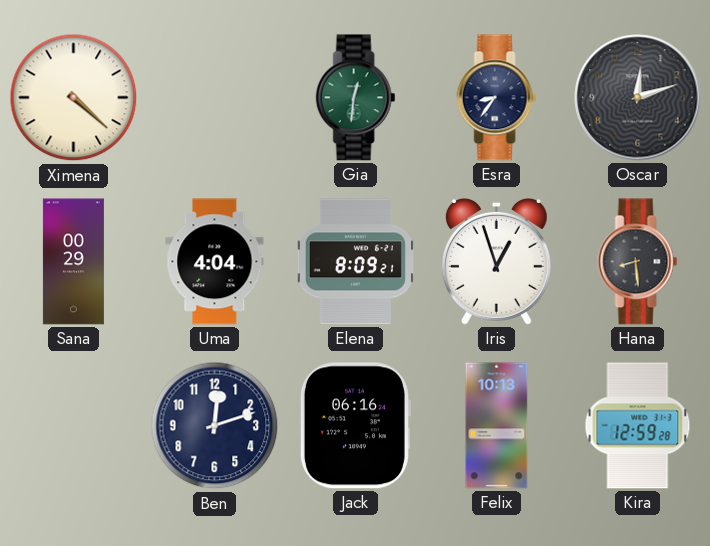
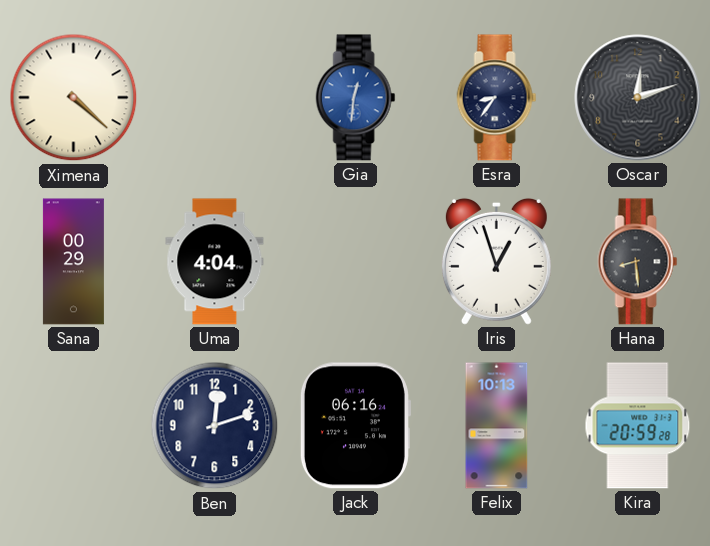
Gia dial: green -> blue (356, 98)
Elena: 8:09 -> none (355, 262)
Kira: 12:59 -> 20:59 (638, 426)
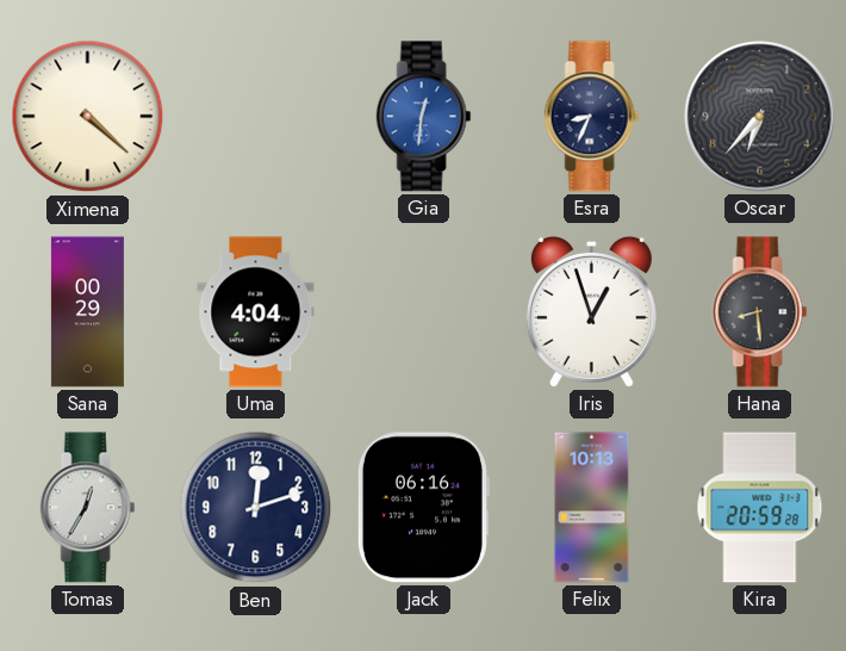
Esra: 8:36 -> 8:34 (592, 117)
Oscar: 12:12 -> 6:37 (760, 117)
Tomas: none -> 12:35 (88, 508)
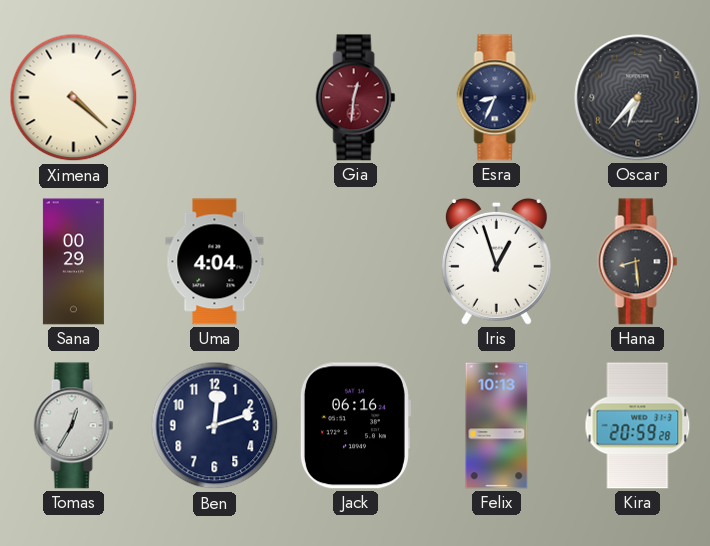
Gia dial: blue -> burgundy (356, 98)
